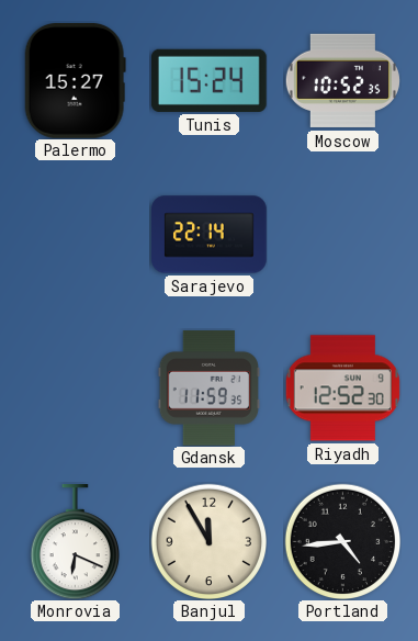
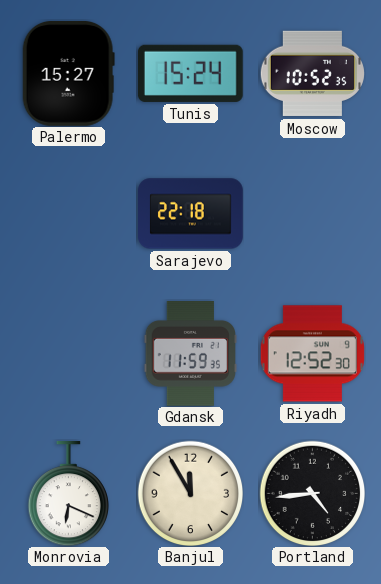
Sarajevo: 22:14 -> 22:18 (191, 214)
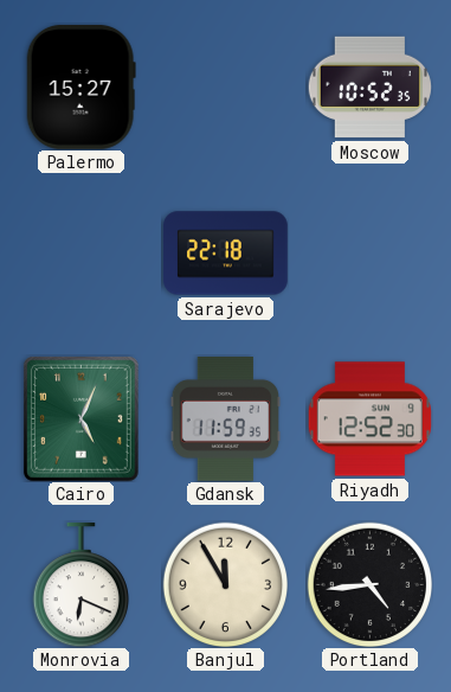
Tunis: 15:24 -> none (190, 73)
Cairo: none -> 5:04 (80, 418)
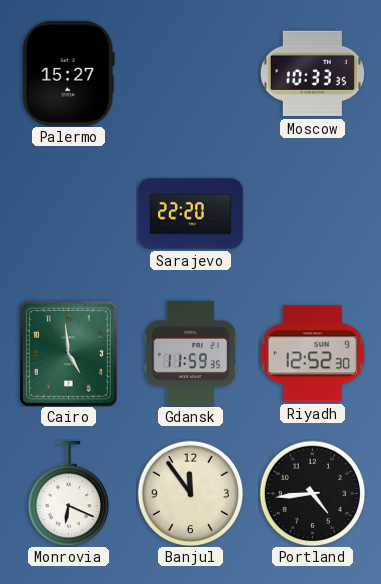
Moscow: 10:52 -> 10:33 (312, 74)
Sarajevo: 22:18 -> 22:20 (191, 214)
Cairo: 5:04 -> 4:59 (68, 353)
Banjul: 11:55 -> 11:54 (190, 493)
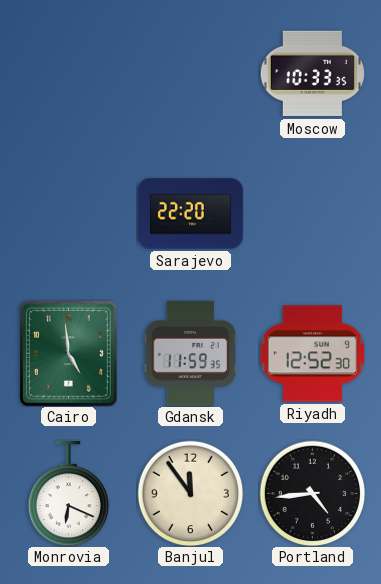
Palermo: 15:27 -> none (68, 73)
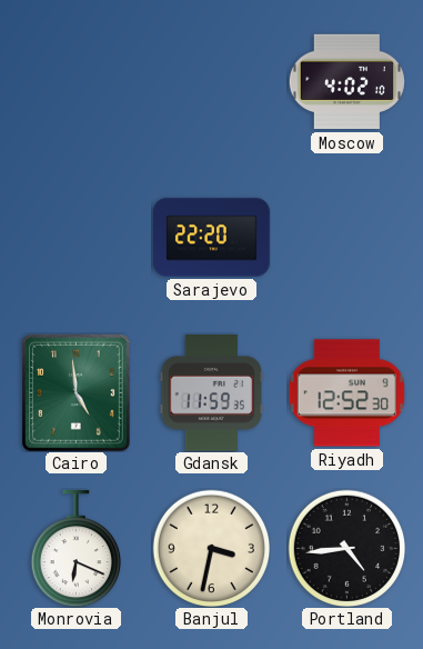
Moscow: 10:33 -> 4:02 (346, 82)
Banjul: 11:54 -> 3:32 (211, 548)
